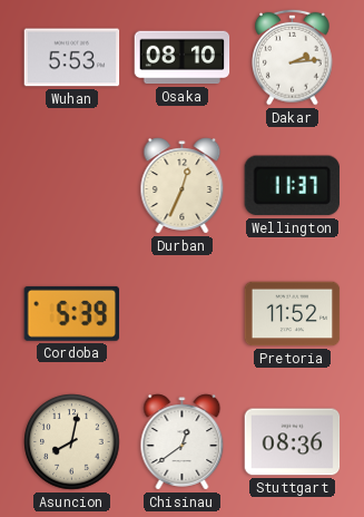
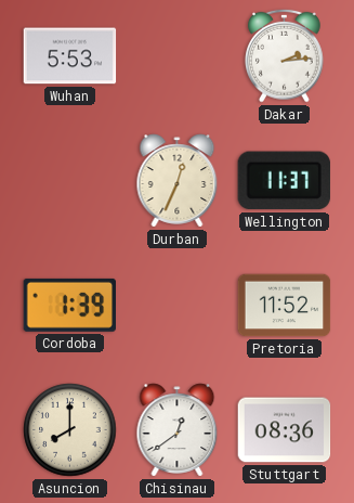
Osaka: 08:10 -> none (183, 58)
Cordoba: 5:39 -> 1:39 (69, 305)
Asuncion: 8:02 -> 8:00 (70, 430)
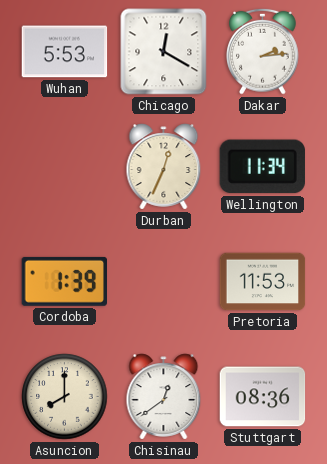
Chicago: none -> 12:20 (164, 52)
Wellington: 11:37 -> 11:34 (262, 167)
Pretoria: 11:52 -> 11:53 (263, 282)
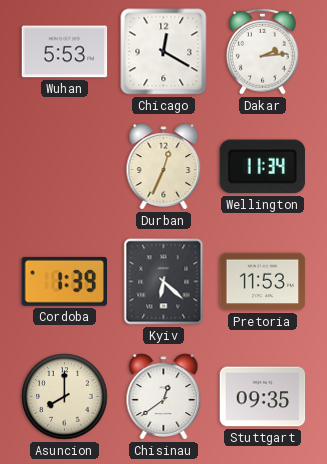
Kyiv: none -> 6:22 (164, 282)
Stuttgart: 08:36 -> 09:35 (263, 397)
